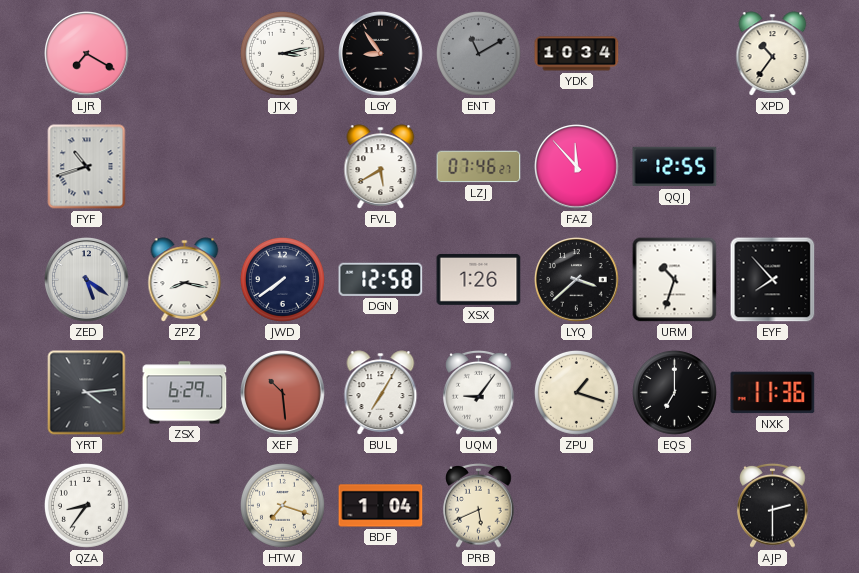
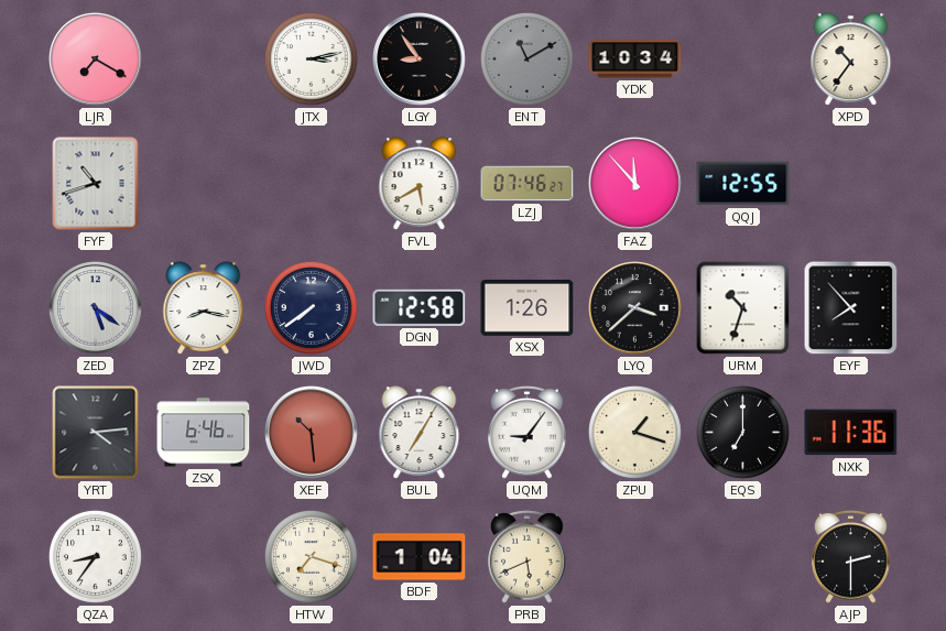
ZSX: 6:29 -> 6:46 (204, 433)
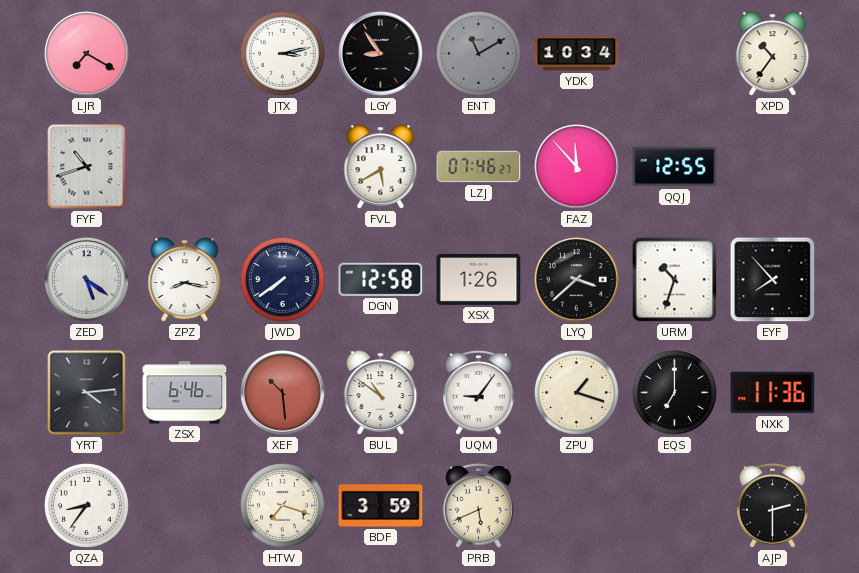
BUL: 7:05 -> 10:51 (381, 393)
BDF: 1:04 -> 3:59 (381, 506)
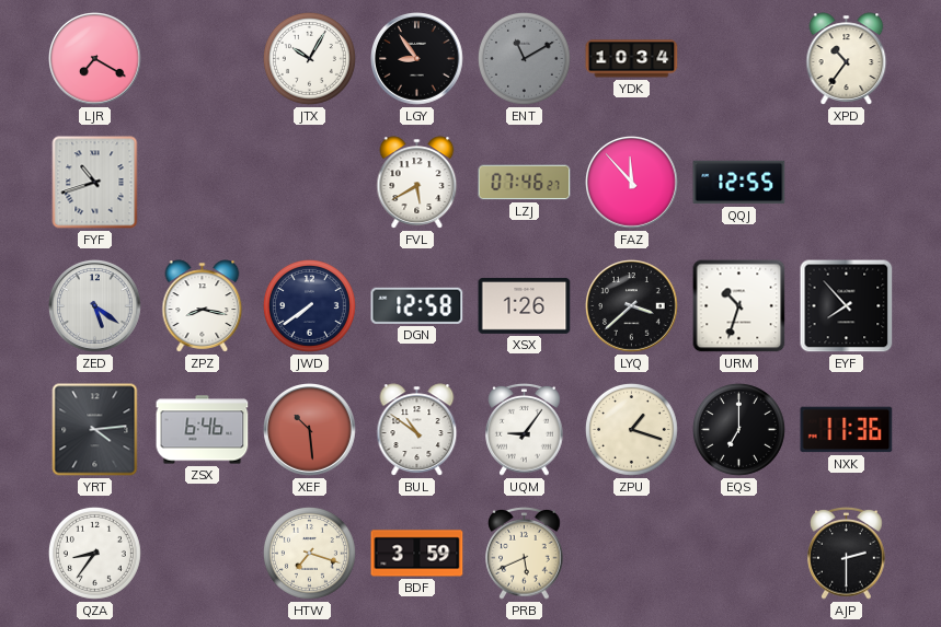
JTX: 3:13 -> 10:05 (309, 58)
